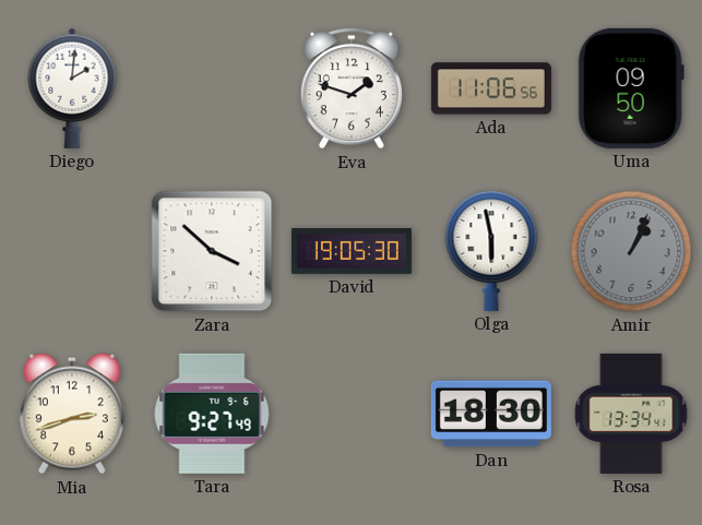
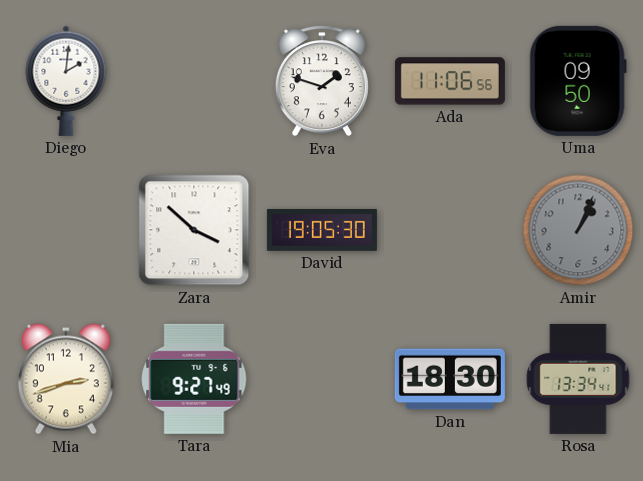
Olga: 5:58 -> none (491, 251)
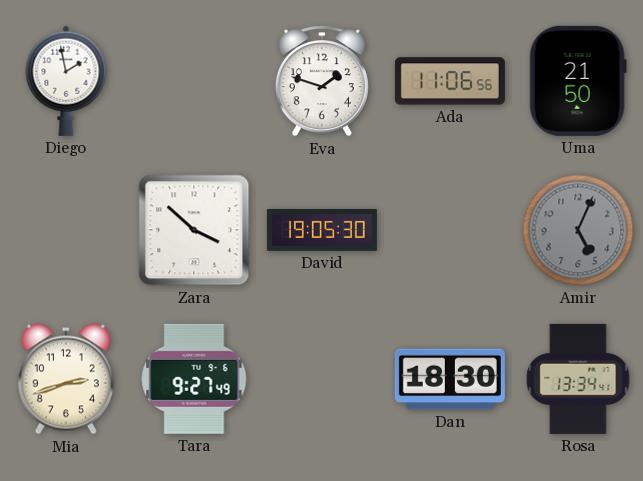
Diego: 2:01 -> 1:58 (66, 81)
Uma: 09:50 -> 21:50 (578, 81)
Amir: 1:04 -> 5:04 (578, 230)
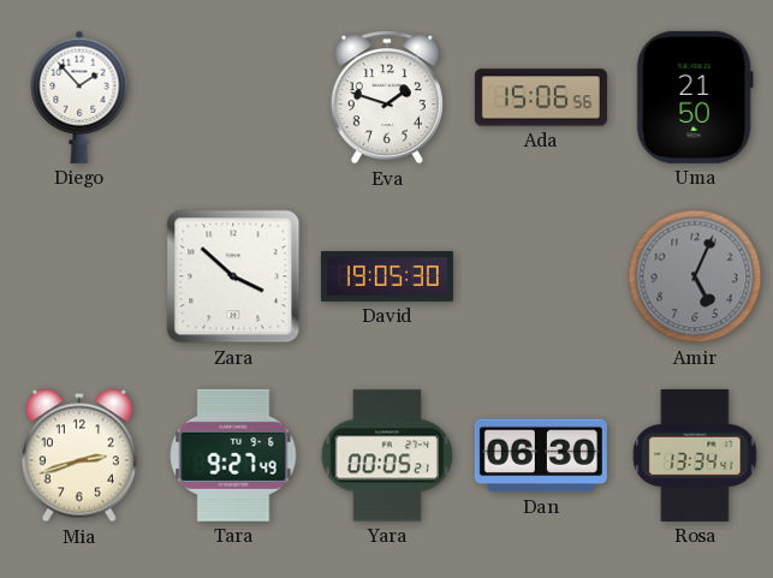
Diego: 1:58 -> 1:53 (79, 97)
Ada: 11:06 -> 15:06 (541, 97)
Yara: none -> 00:05 (386, 455)
Dan: 18:30 -> 06:30 (541, 455)
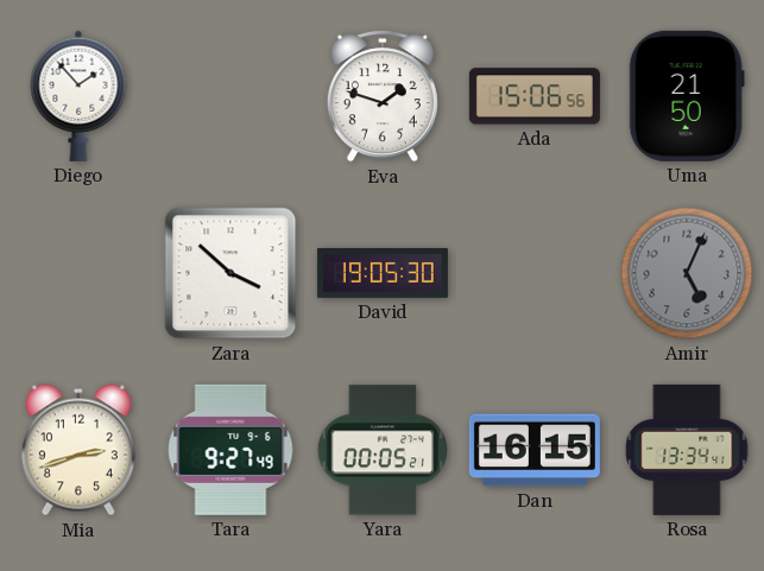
Dan: 06:30 -> 16:15 (535, 450)
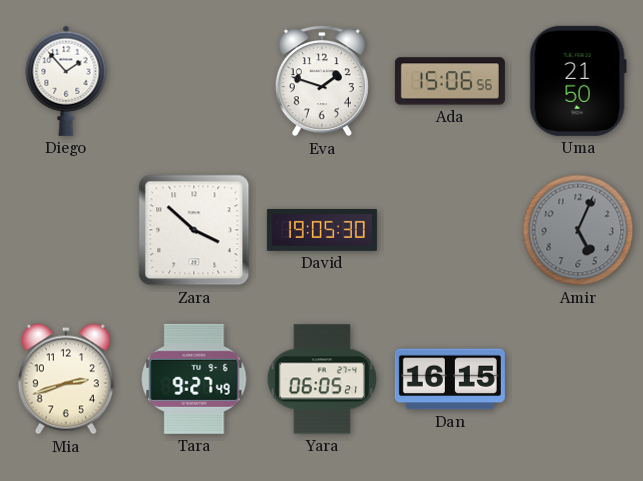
Yara: 00:05 -> 06:05 (321, 379)
Rosa: 13:34 -> none (687, 450)
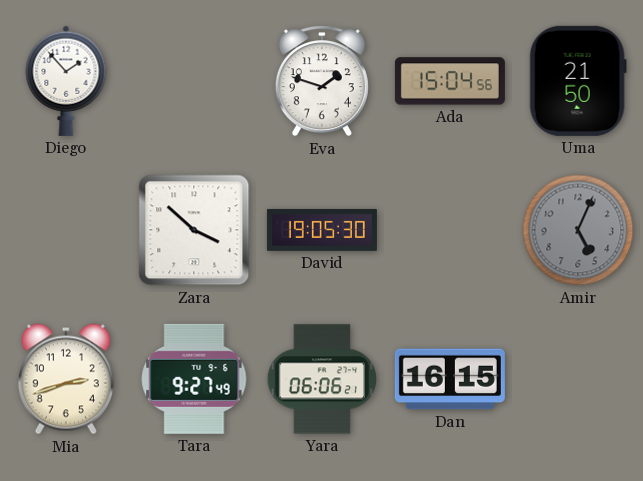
Ada: 15:06 -> 15:04 (450, 81)
Yara: 06:05 -> 06:06 (321, 379)
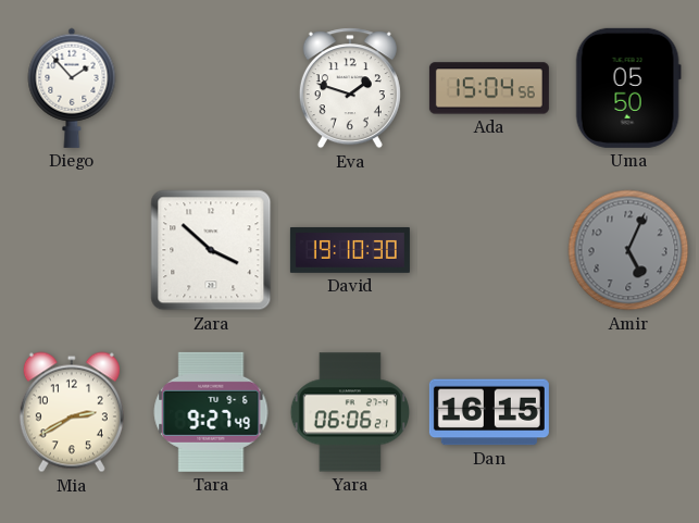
Uma: 21:50 -> 05:50 (628, 88)
David: 19:05 -> 19:10 (350, 250)
Mia: 2:42 -> 2:40 (72, 412)
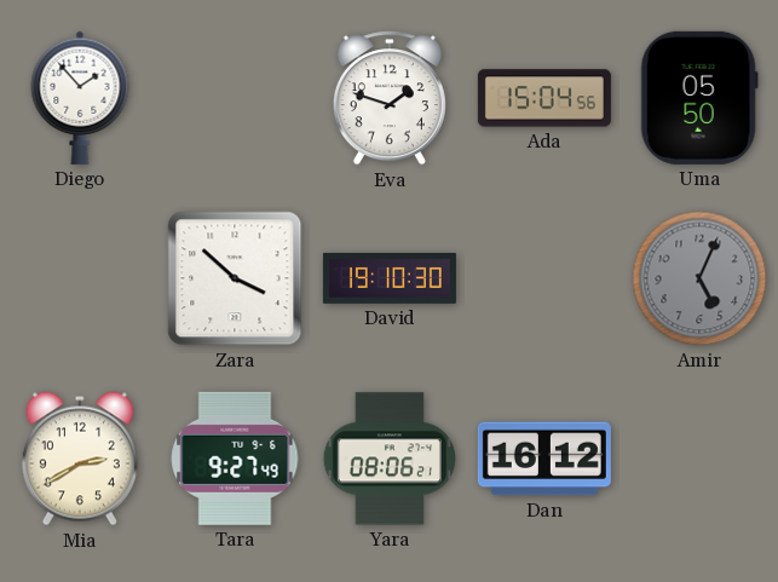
Yara: 06:06 -> 08:06 (388, 459)
Dan: 16:15 -> 16:12 (544, 459)
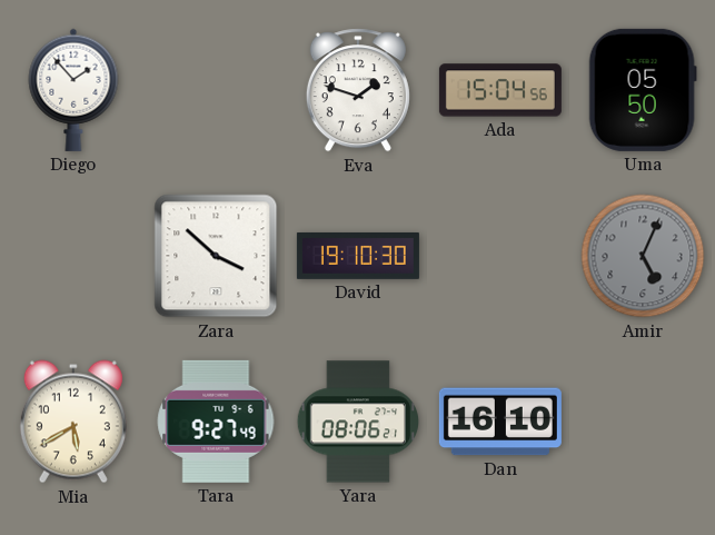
Mia: 2:40 -> 5:40 (73, 422)
Dan: 16:12 -> 16:10 (500, 422)
